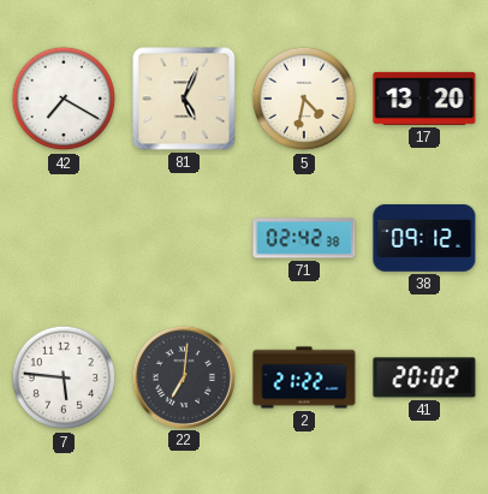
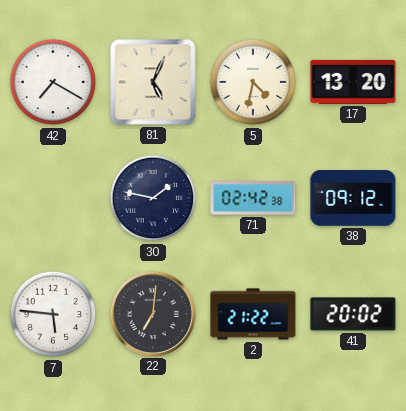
30: none -> 1:47 (153, 198)
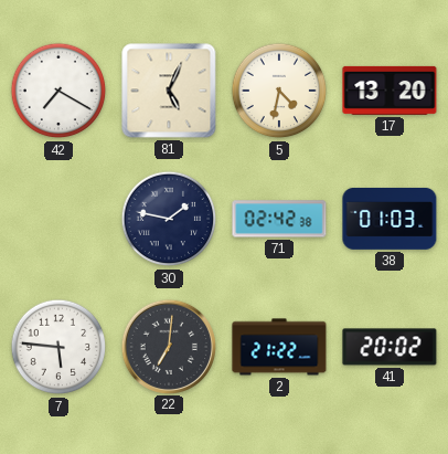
38: 09:12 -> 01:03 (390, 219)
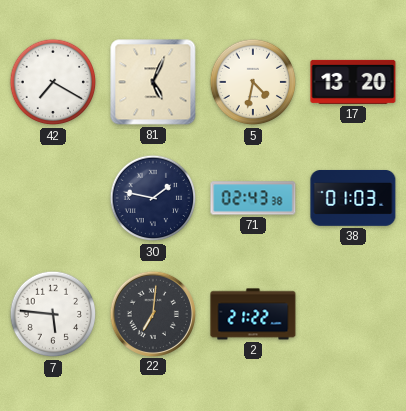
71: 02:42 -> 02:43 (253, 198)
41: 20:02 -> none (390, 347)
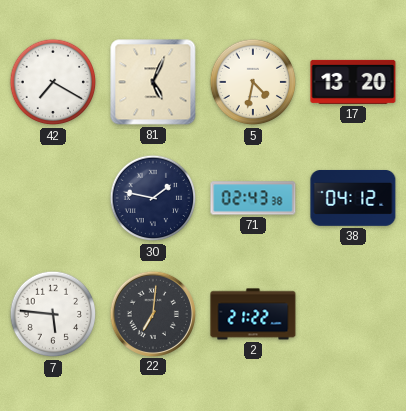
38: 01:03 -> 04:12 (353, 198)
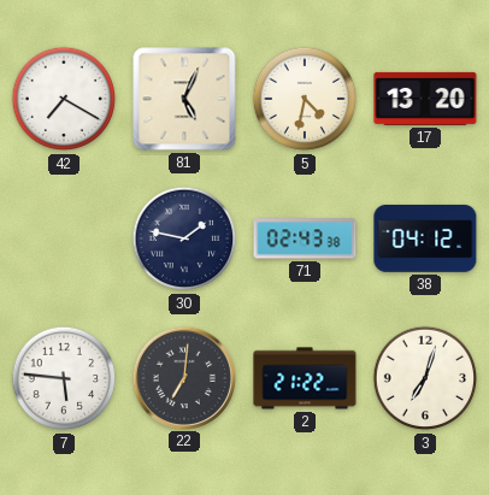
3: none -> 7:03 (425, 378)
